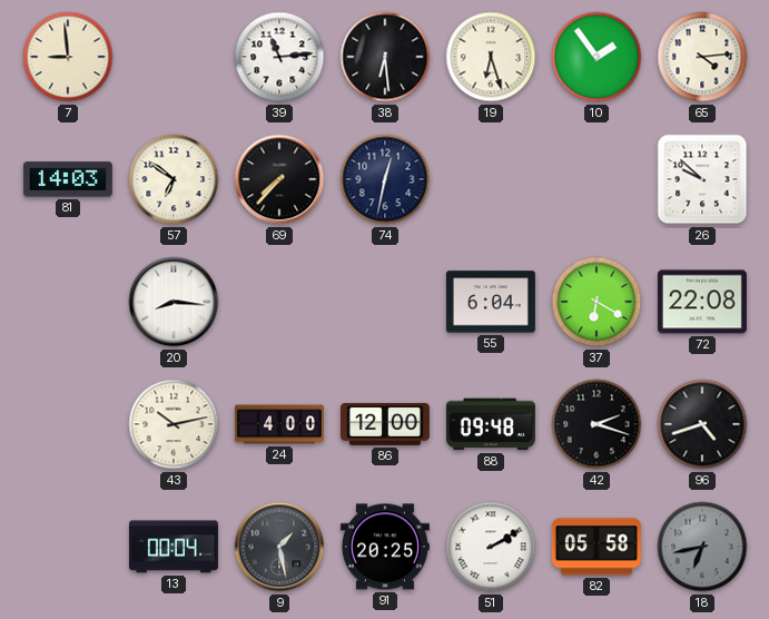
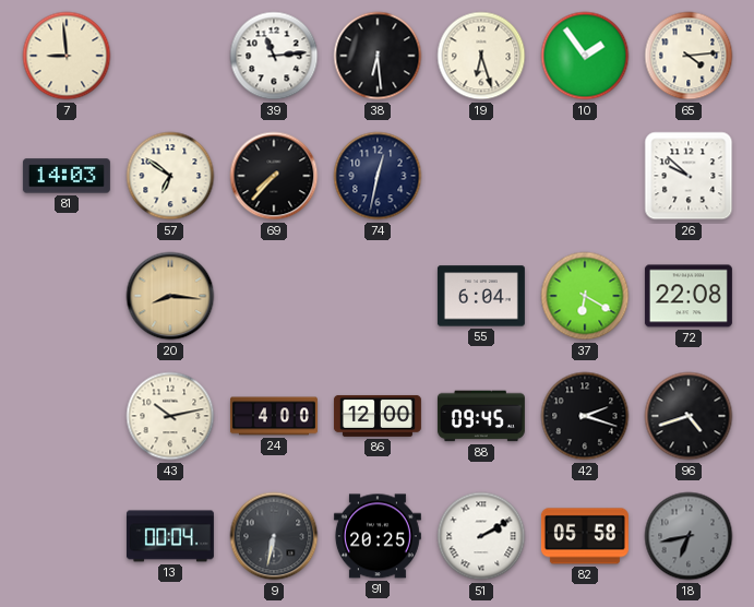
20 dial: white -> champagne (170, 296)
88: 09:48 -> 09:45 (481, 416)
9: 1:28 -> 6:32 (274, 536)
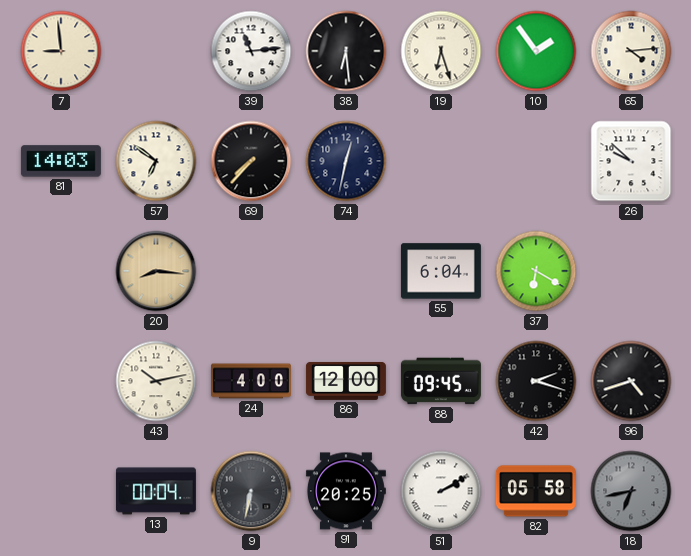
72: 22:08 -> none (689, 296)
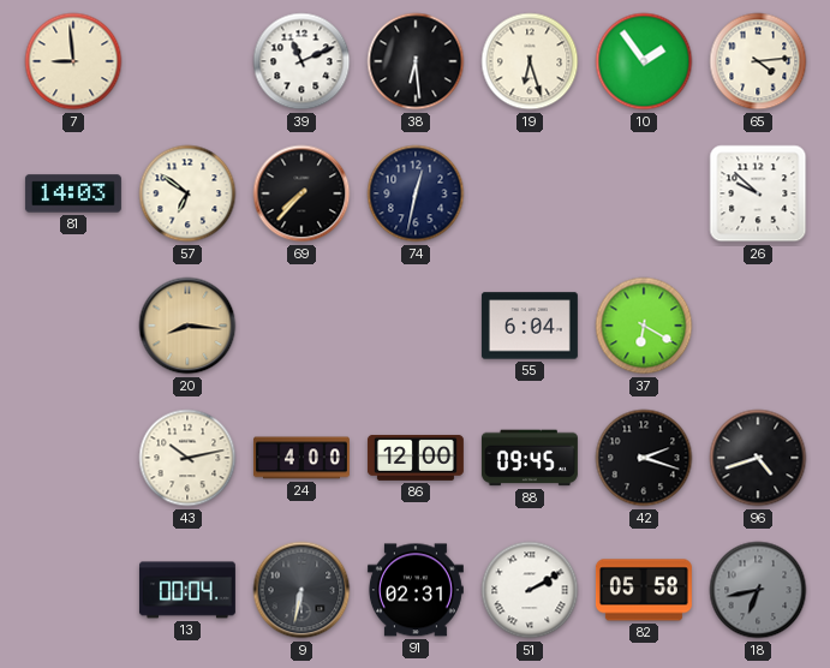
39: 11:14 -> 11:11 (301, 61)
91: 20:25 -> 02:31 (416, 590)
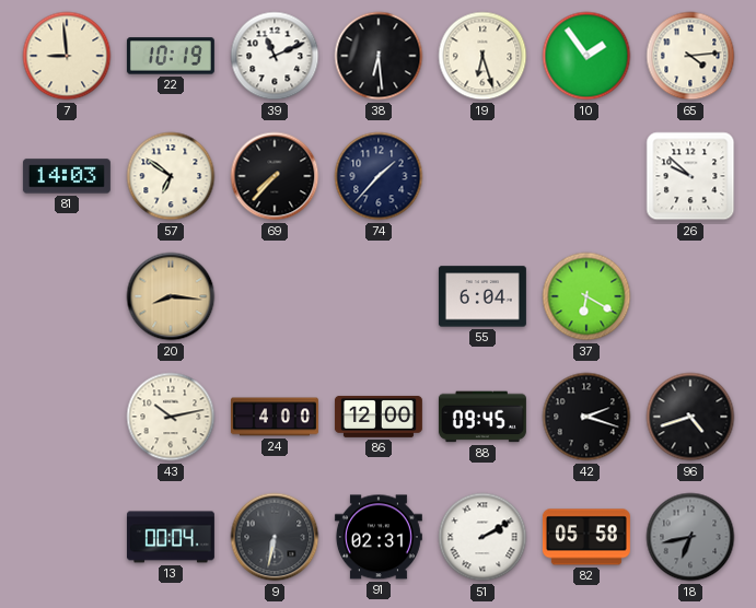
22: none -> 10:19 (171, 56)
74: 12:32 -> 1:37 (379, 176)
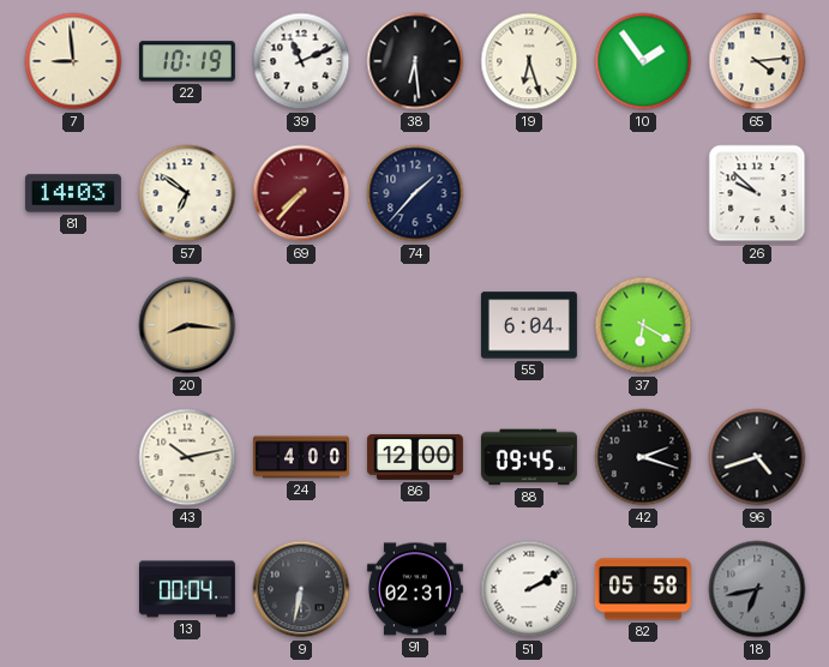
69 dial: black -> burgundy (301, 193)
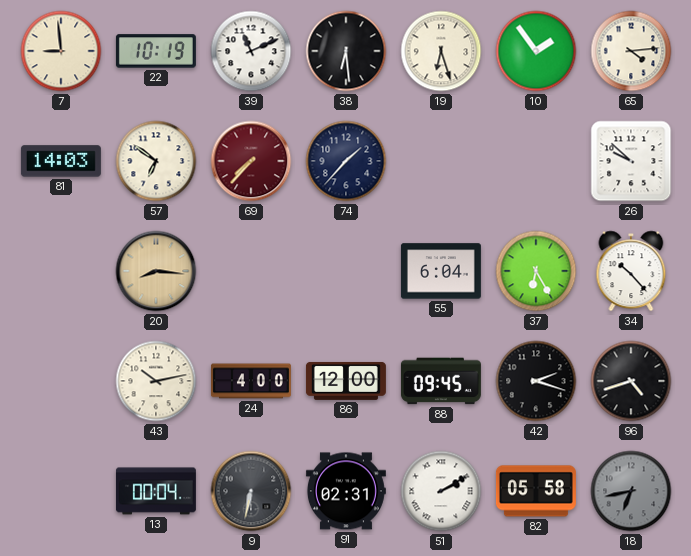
37: 6:20 -> 6:25 (536, 271)
34: none -> 10:23 (631, 271)
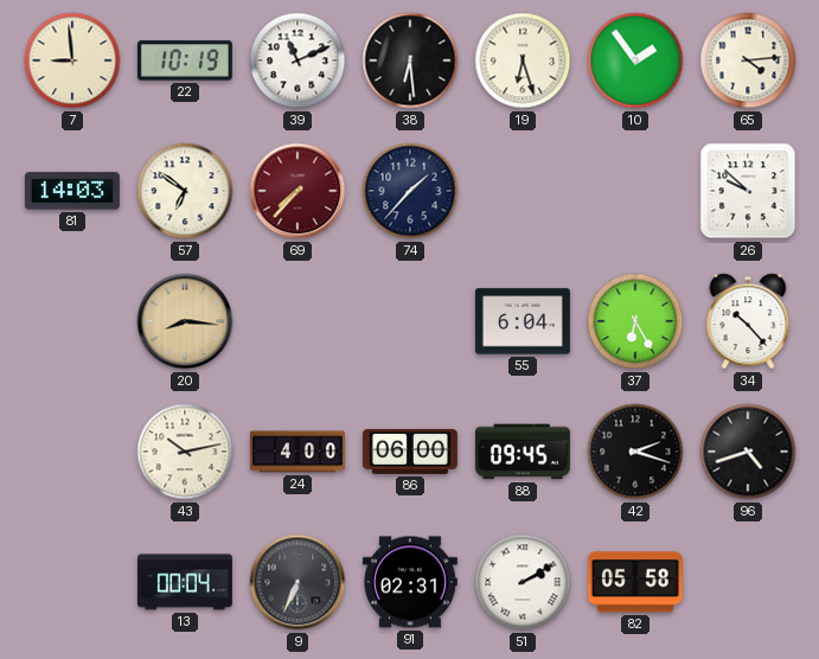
86: 12:00 -> 06:00 (410, 452)
9: 6:32 -> 6:34 (297, 582)
18: 6:43 -> none (631, 491)
